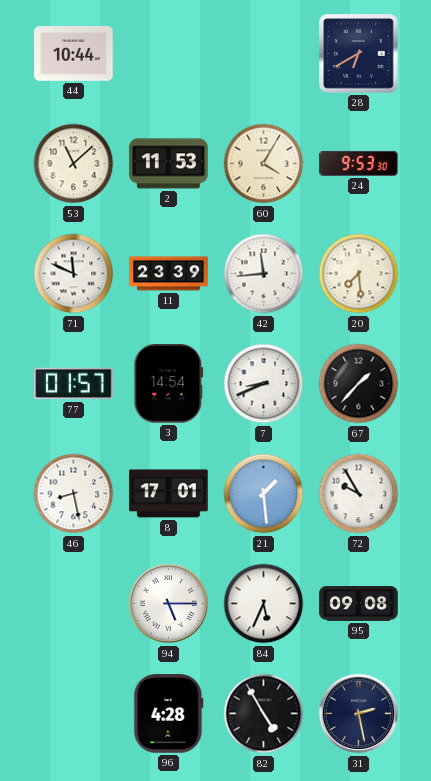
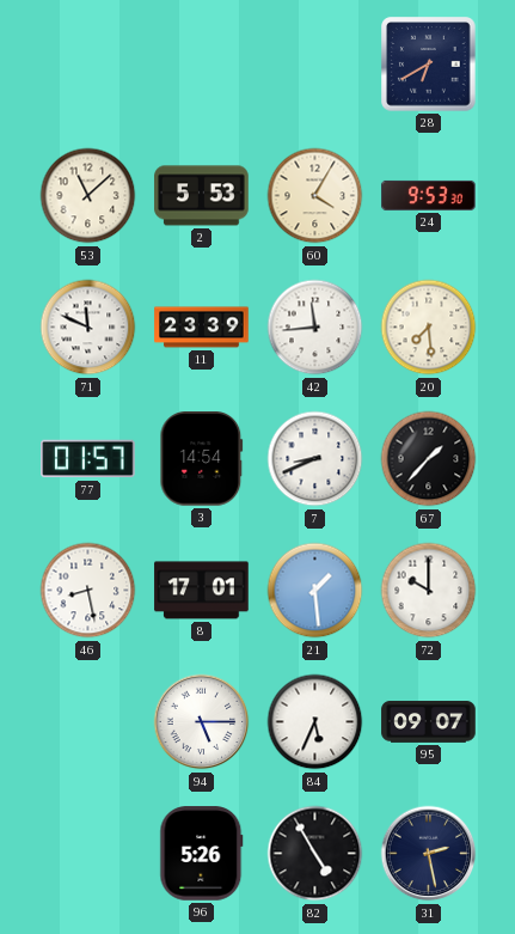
44: 10:44 -> none (74, 54)
2: 11:53 -> 5:53 (202, 196)
72: 9:55 -> 10:00 (429, 591)
95: 09:08 -> 09:07 (429, 722)
96: 4:28 -> 5:26 (202, 854)
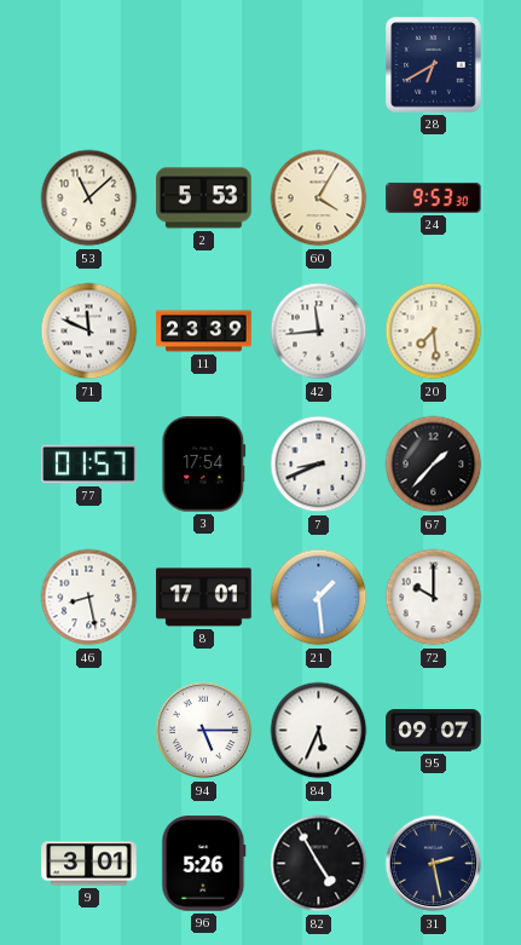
3: 14:54 -> 17:54 (204, 465)
9: none -> 3:01 (89, 864)
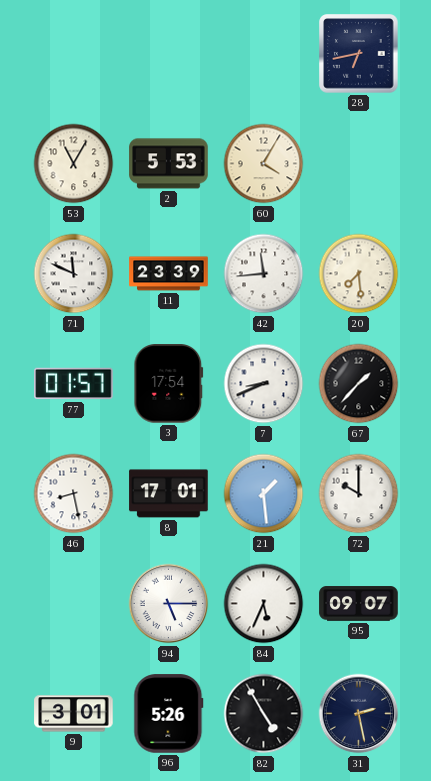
28: 6:40 -> 6:43 (359, 54)
53: 11:08 -> 11:05 (74, 164)
24: 9:53 -> none (434, 197)
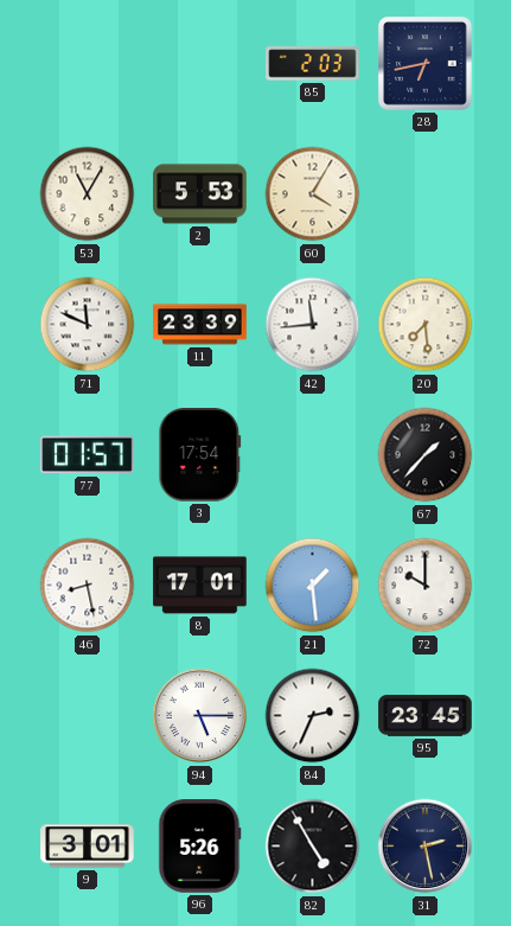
85: none -> 2:03 (313, 64)
7: 8:41 -> none (264, 384)
84: 5:34 -> 2:34 (313, 716)
95: 09:07 -> 23:45 (426, 716)
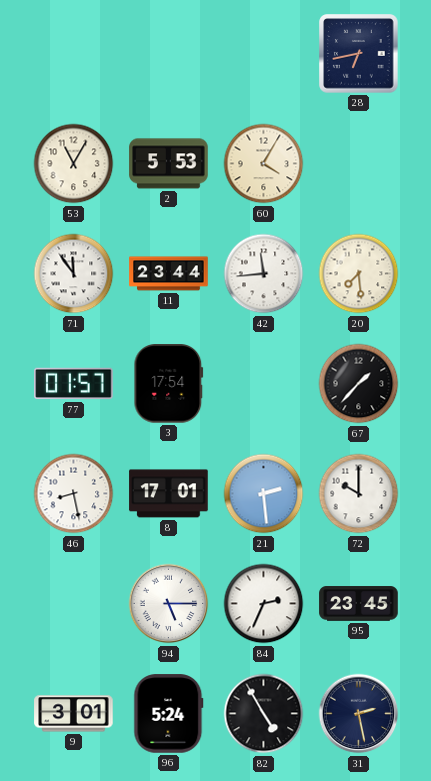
85: 2:03 -> none (313, 64)
71: 11:49 -> 11:54 (74, 274)
11: 23:39 -> 23:44 (169, 274)
21: 1:29 -> 2:29 (264, 494)
96: 5:26 -> 5:24 (169, 714)
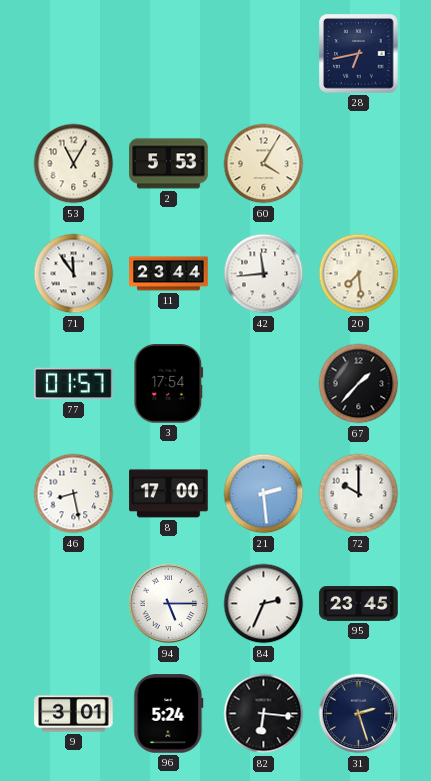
8: 17:01 -> 17:00 (169, 494)
82: 4:55 -> 6:16 (264, 714)
31: 2:28 -> 2:27 (359, 714)
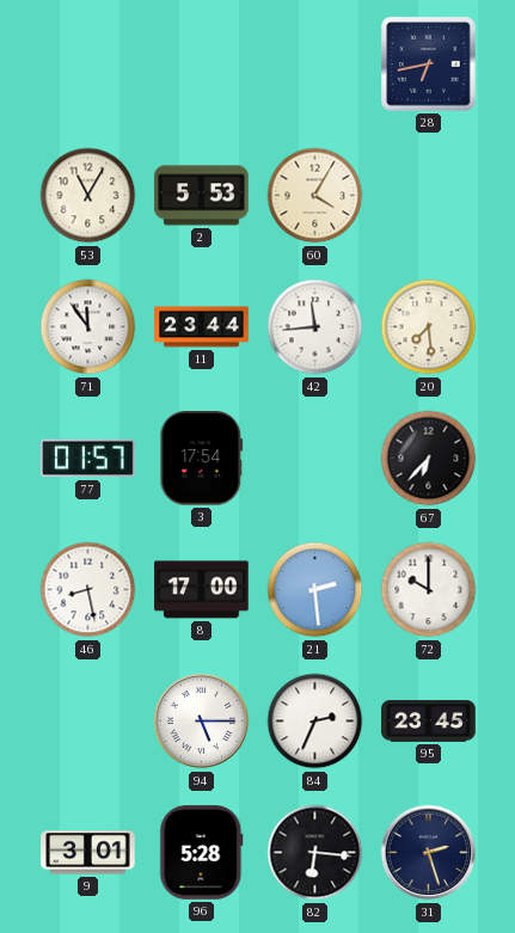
67: 1:37 -> 6:37 (429, 459)
96: 5:24 -> 5:28 (202, 853)
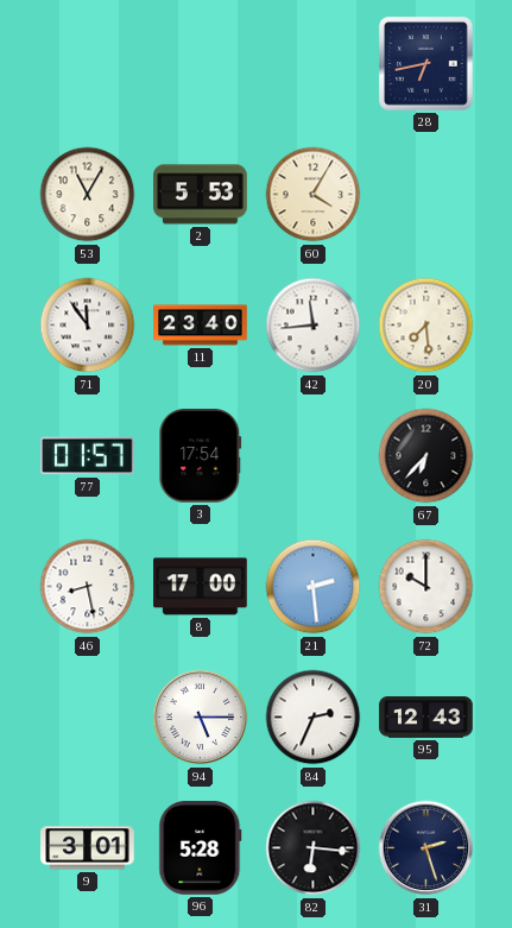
11: 23:44 -> 23:40 (201, 326)
95: 23:45 -> 12:43 (426, 718)
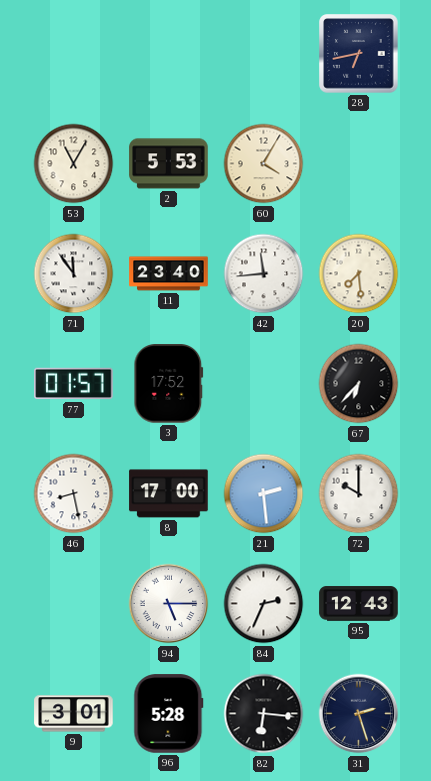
3: 17:54 -> 17:52 (169, 384)
